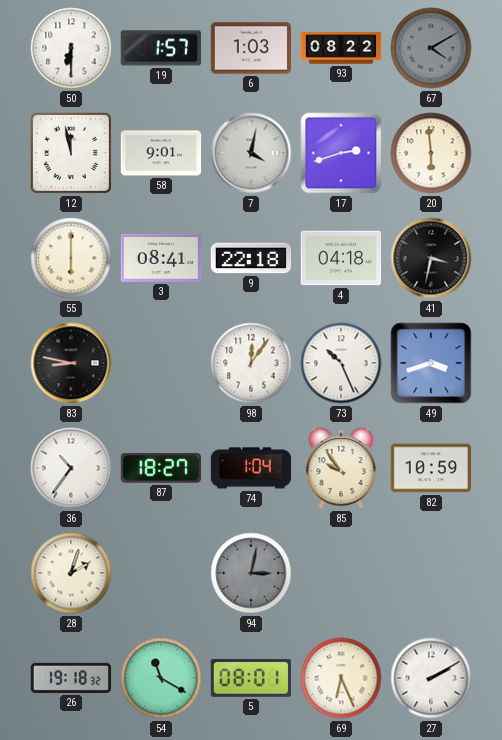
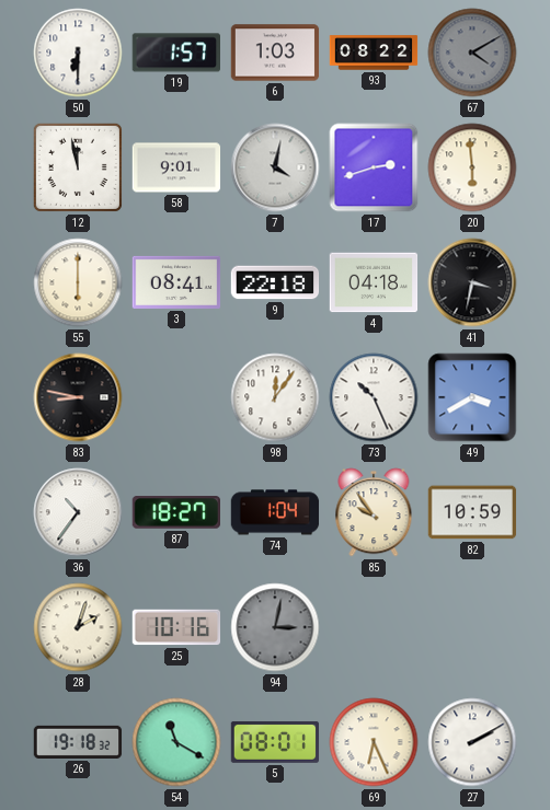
49: 3:42 -> 3:40 (472, 397)
25: none -> 10:16 (176, 627)
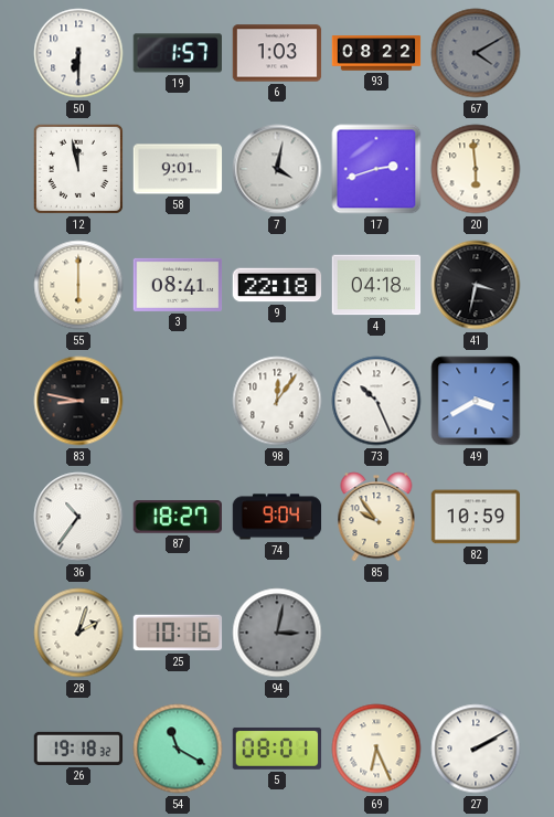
74: 1:04 -> 9:04 (277, 517)
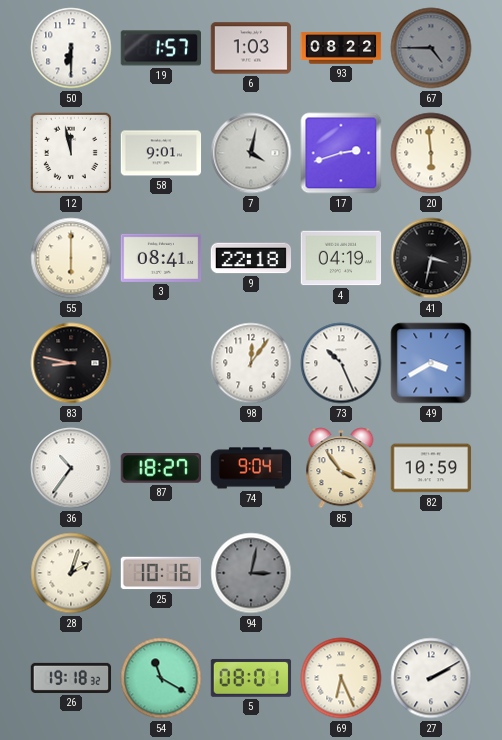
67: 4:10 -> 4:45 (431, 48)
4: 04:18 -> 04:19 (341, 258)
85: 9:54 -> 3:54 (341, 468)
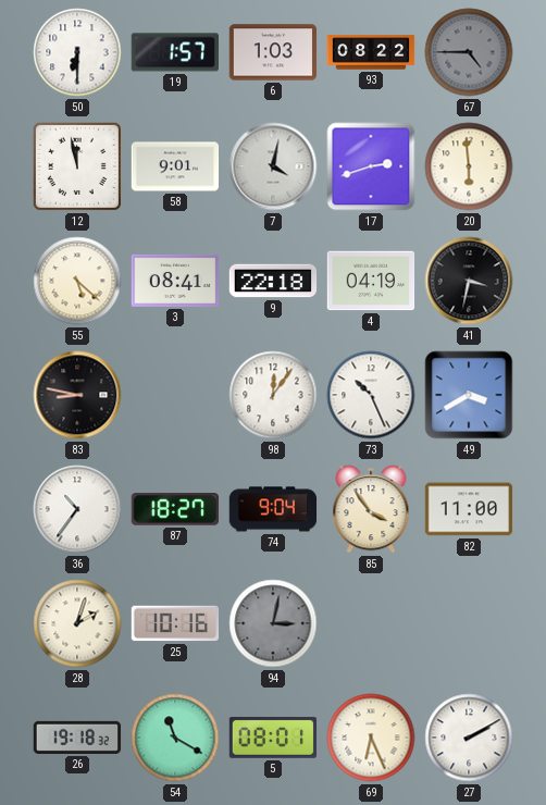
55: 6:00 -> 5:22 (77, 281)
82: 10:59 -> 11:00 (469, 509)
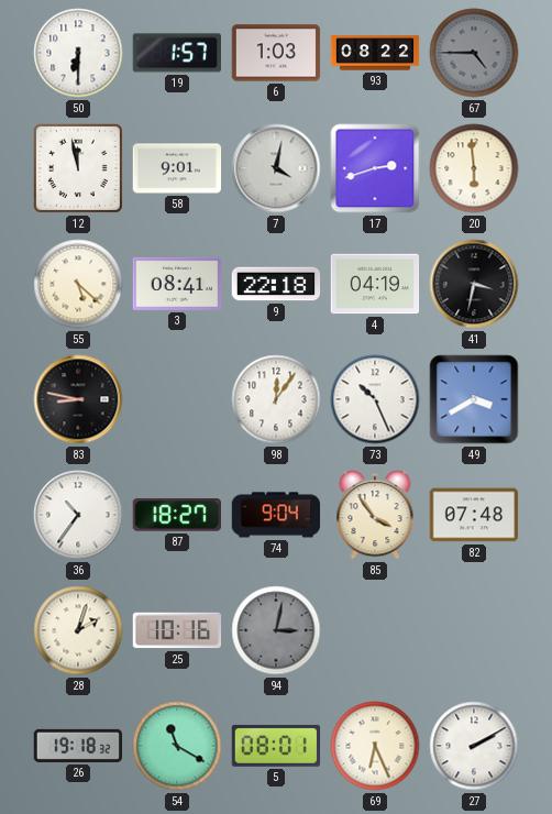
82: 11:00 -> 07:48 (474, 515)
